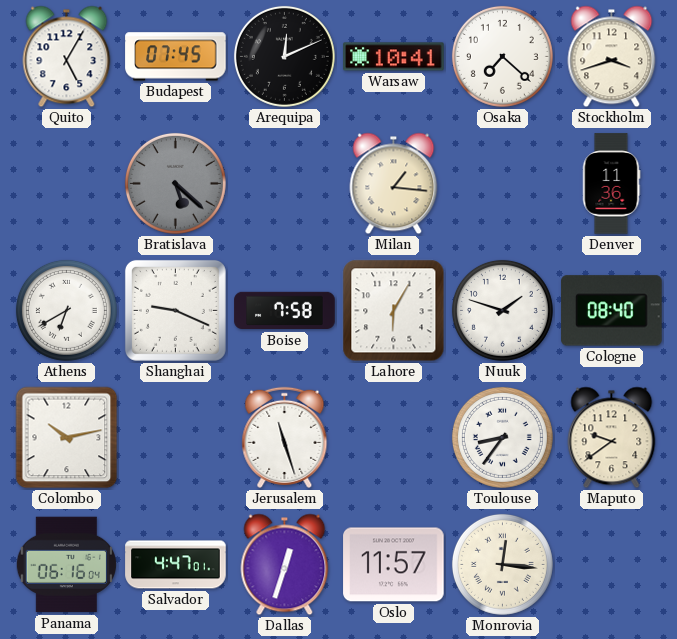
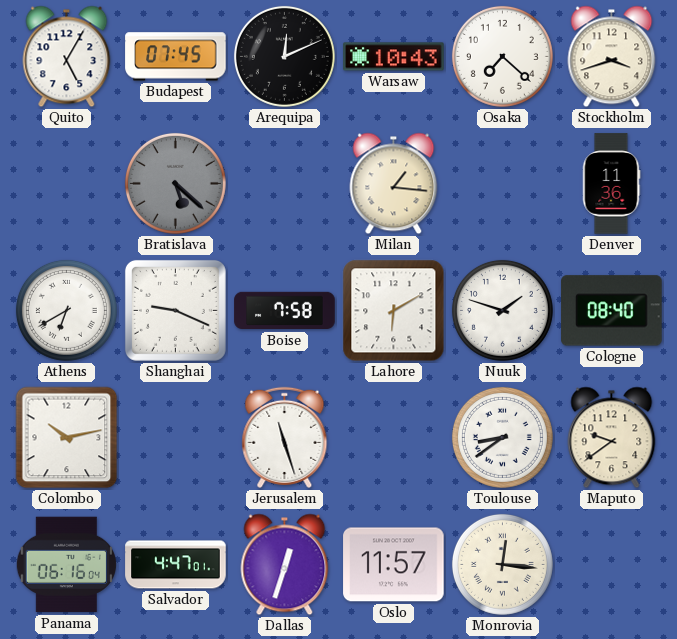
Warsaw: 10:41 -> 10:43 (394, 57)
Lahore: 6:05 -> 6:10 (394, 311)
Toulouse: 8:36 -> 8:39 (502, 437)
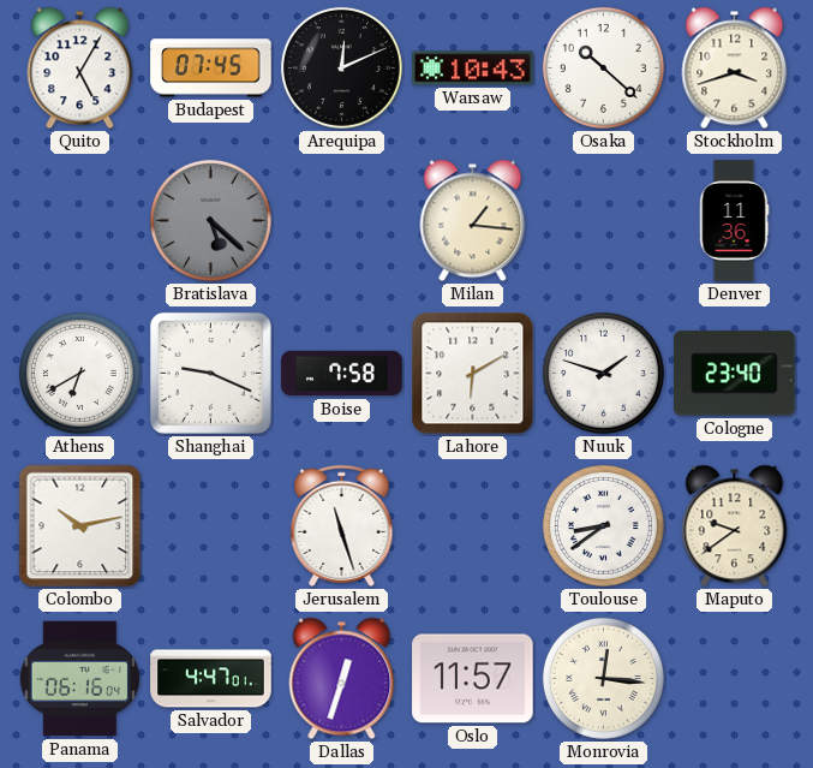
Osaka: 7:22 -> 10:22 (603, 67)
Cologne: 08:40 -> 23:40 (735, 374)
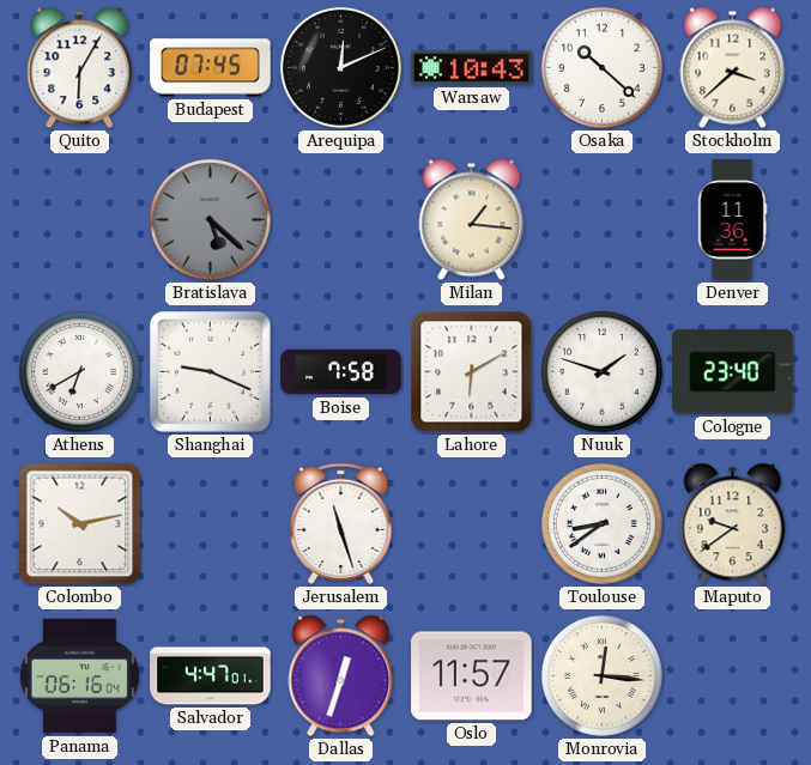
Quito: 5:05 -> 6:05 (80, 68)
Stockholm: 3:42 -> 3:38 (733, 68)
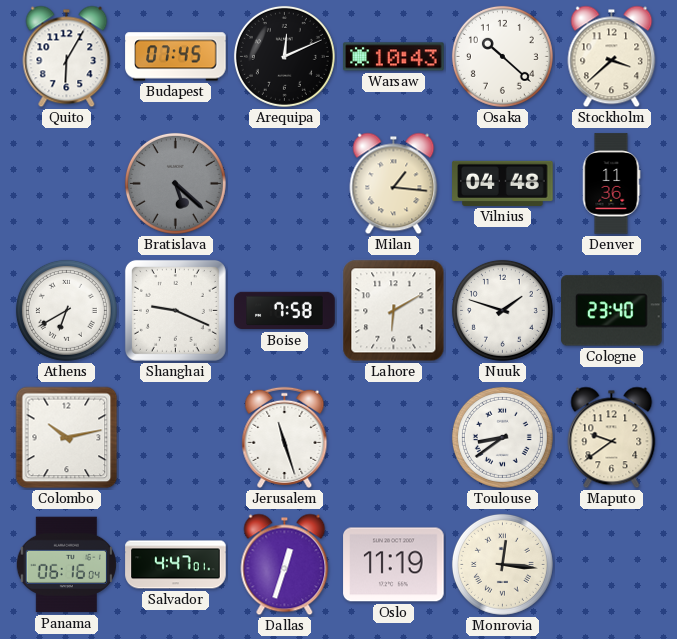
Vilnius: none -> 04:48 (503, 183)
Oslo: 11:57 -> 11:19 (394, 565)
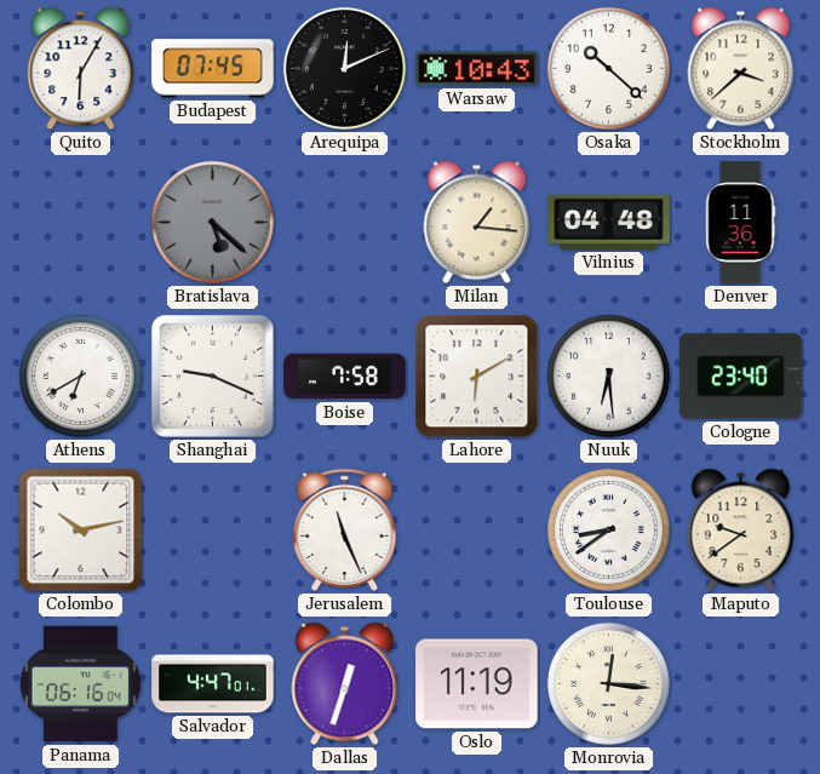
Nuuk: 1:48 -> 6:29 (608, 375)
Jerusalem: 11:27 -> 11:26 (345, 529)
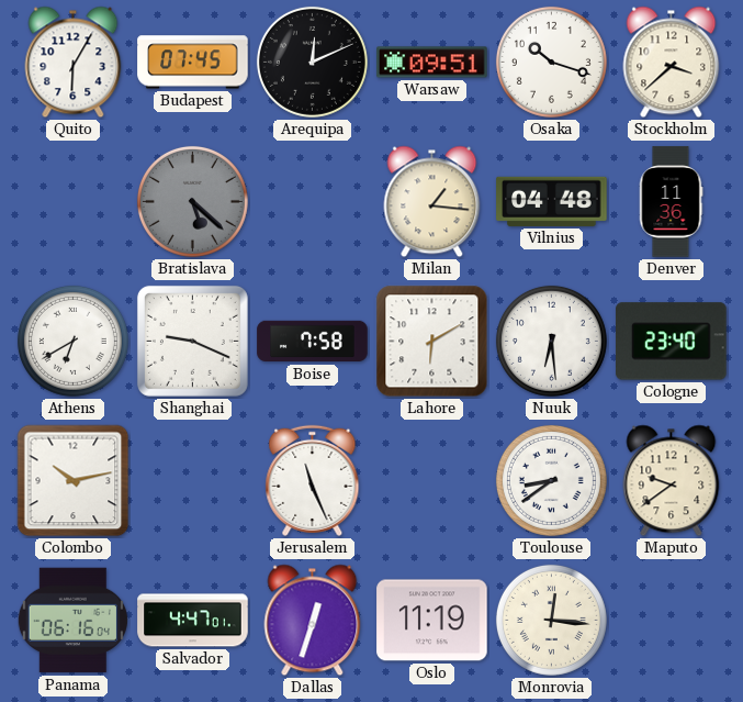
Warsaw: 10:43 -> 09:51 (432, 63)
Osaka: 10:22 -> 10:18 (551, 62)
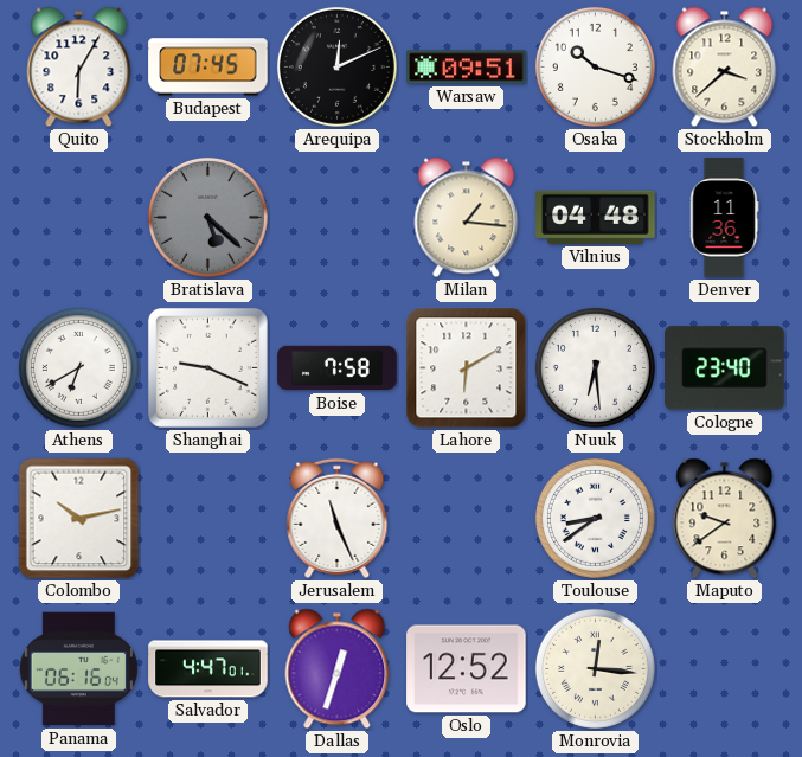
Oslo: 11:19 -> 12:52 (467, 669)
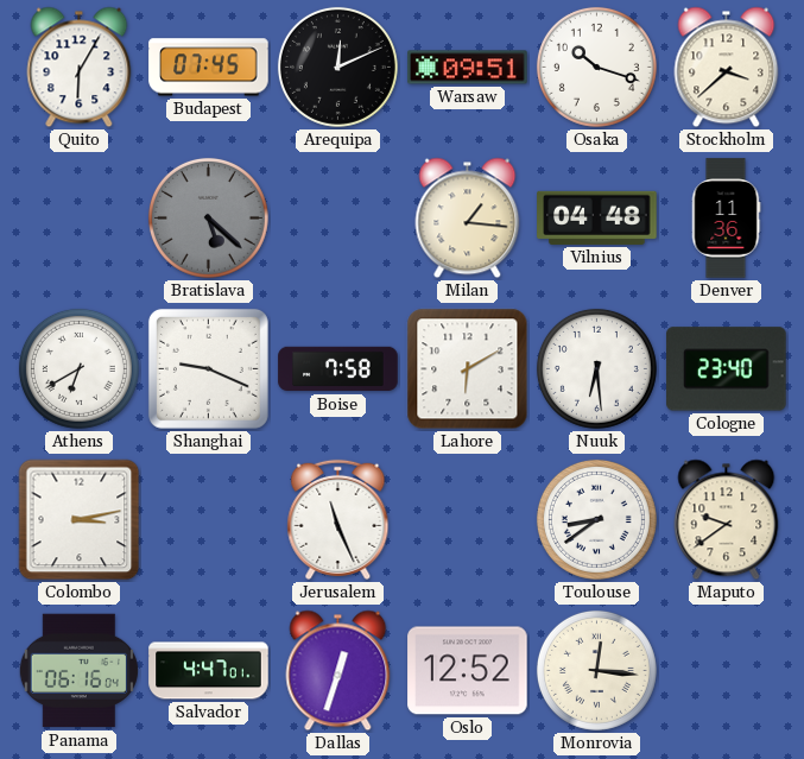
Colombo: 10:13 -> 3:13 (80, 520)
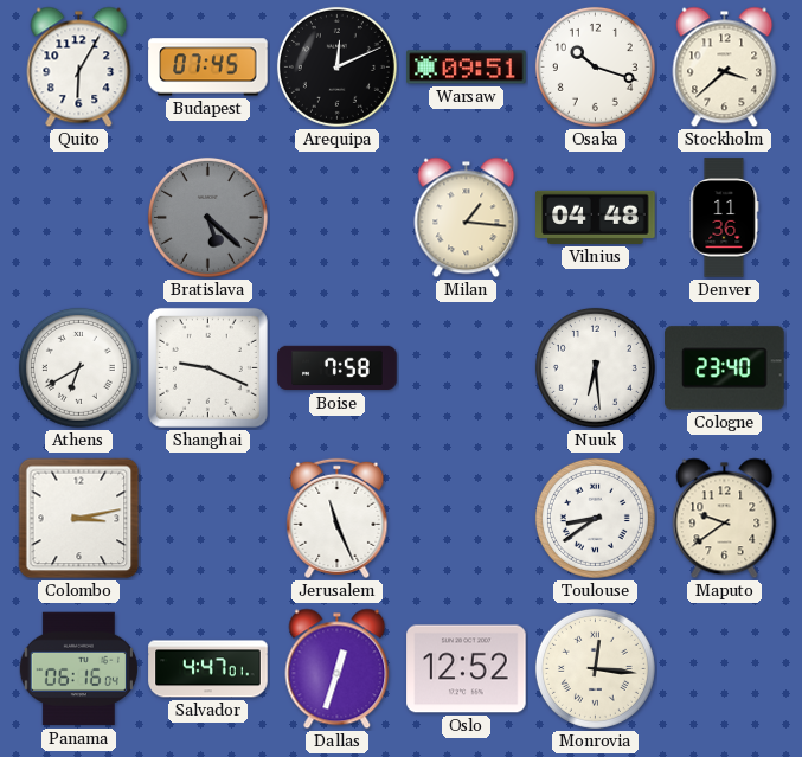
Lahore: 6:10 -> none (468, 369)
